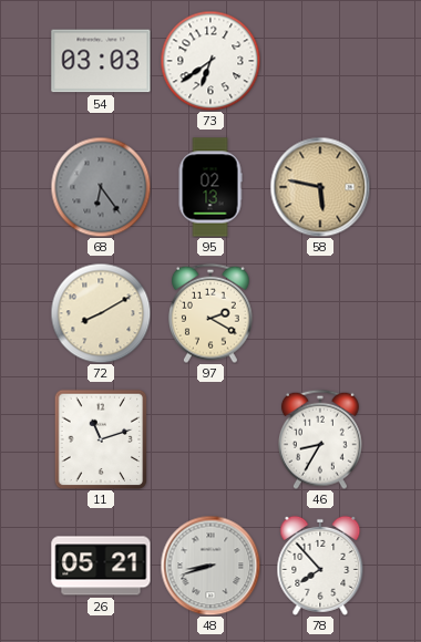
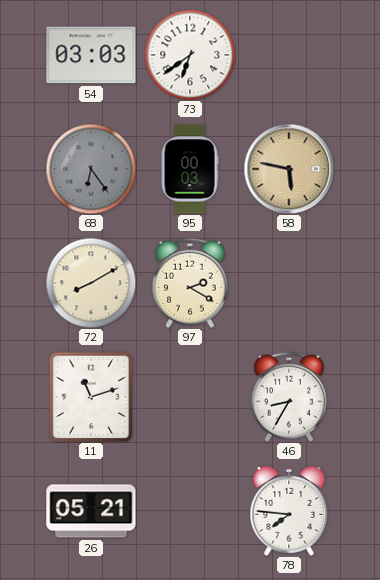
95: 02:13 -> 00:03 (190, 169)
48: 8:42 -> none (210, 566)
78: 7:53 -> 7:46 (289, 511)
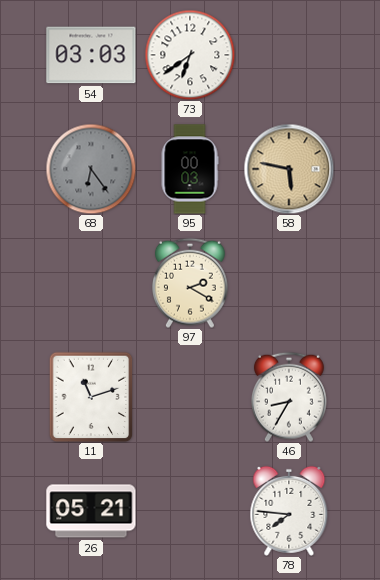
72: 8:10 -> none (91, 283)
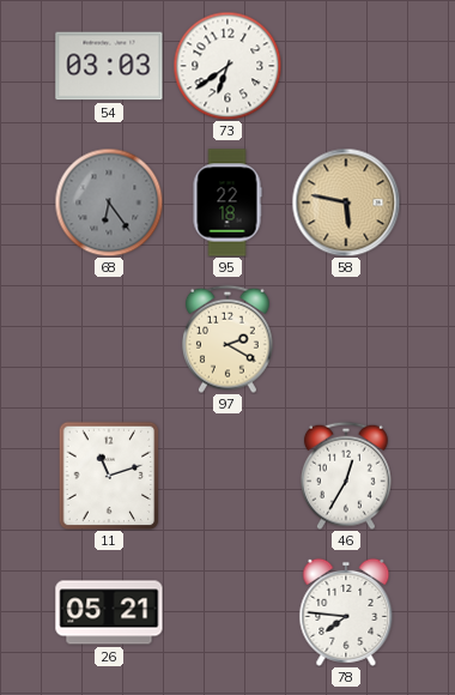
95: 00:03 -> 22:18 (227, 203)
46: 8:35 -> 12:35 (347, 476)
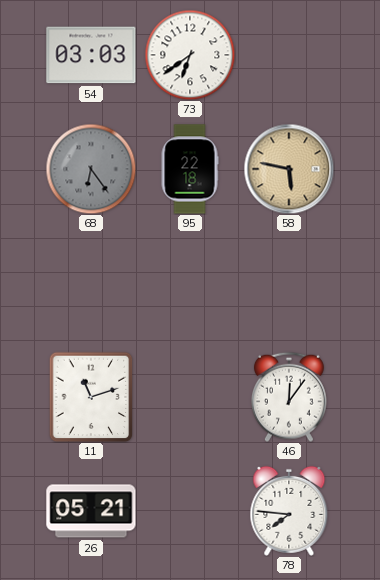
97: 2:20 -> none (229, 339)
46: 12:35 -> 12:06 (290, 397)
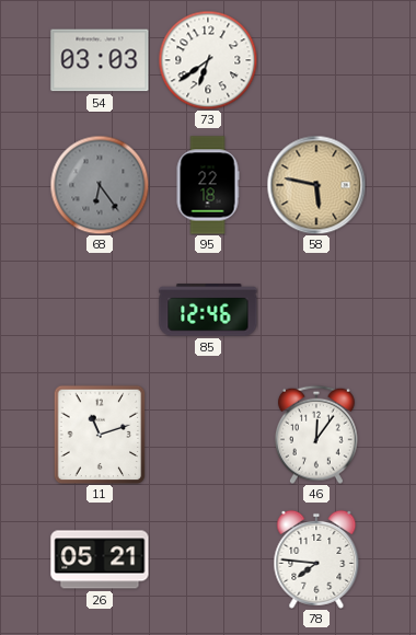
85: none -> 12:46 (208, 310)
